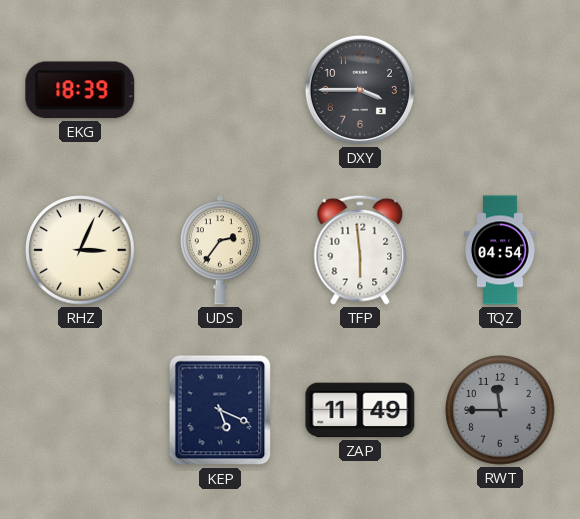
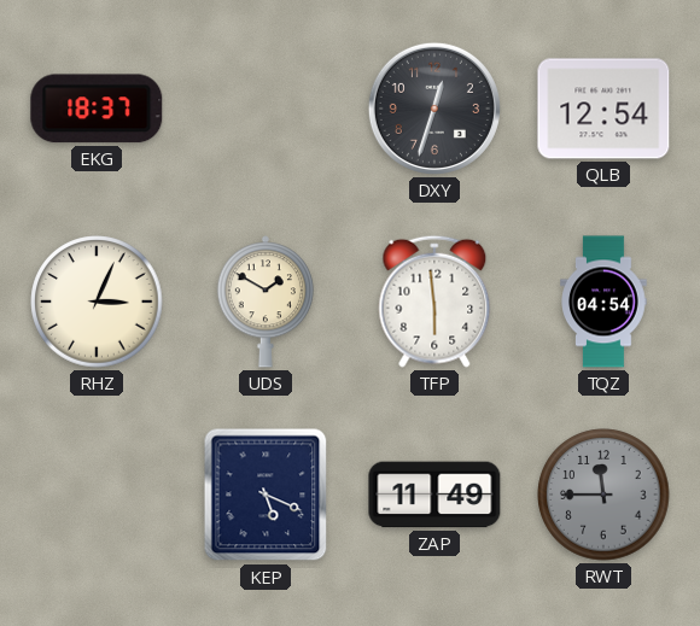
EKG: 18:39 -> 18:37 (97, 109)
DXY: 3:45 -> 12:33 (434, 109)
QLB: none -> 12:54 (603, 109)
UDS: 2:36 -> 1:50 (266, 302)
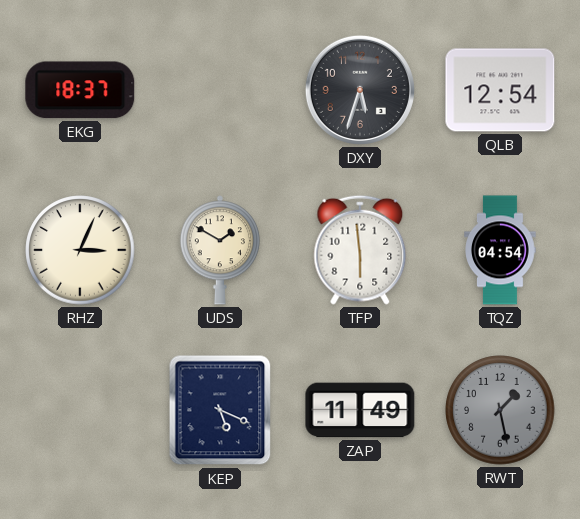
DXY: 12:33 -> 5:33 (360, 90)
RWT: 11:45 -> 1:28 (500, 410)
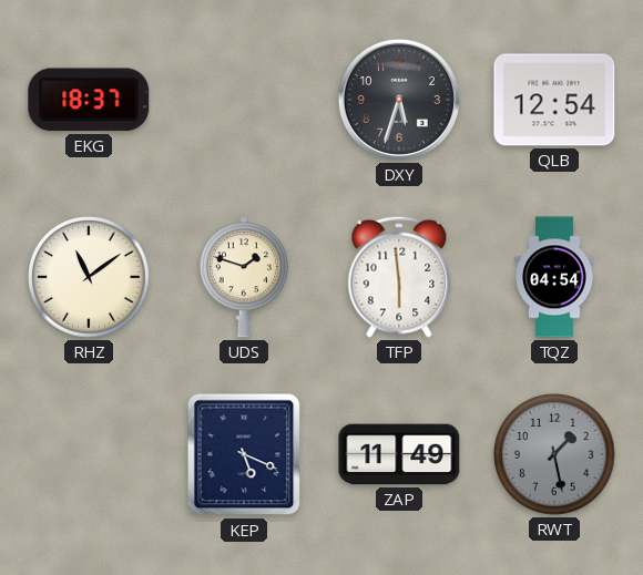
RHZ: 3:04 -> 11:09 (89, 277)
UDS: 1:50 -> 1:48 (244, 277)
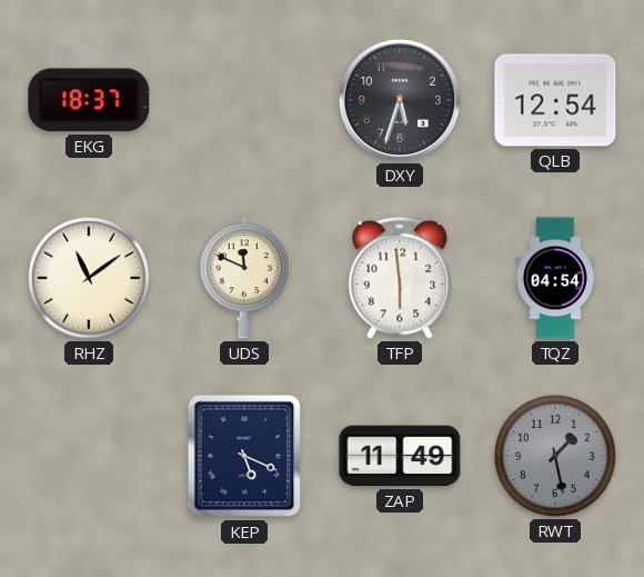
UDS: 1:48 -> 11:49 (244, 278)
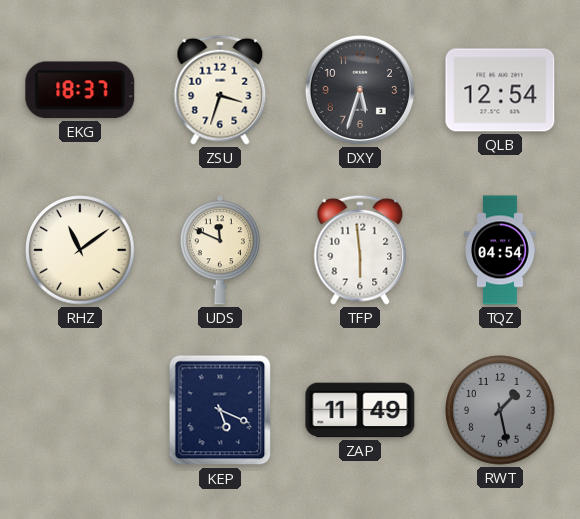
ZSU: none -> 3:33 (220, 90)
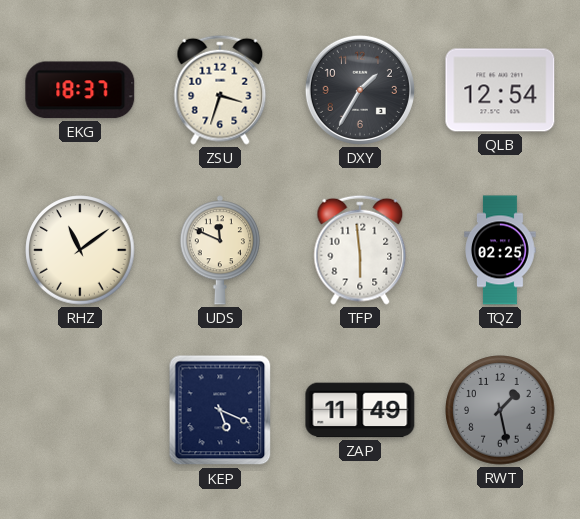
DXY: 5:33 -> 1:35 (360, 90)
TQZ: 04:54 -> 02:25 (500, 250)
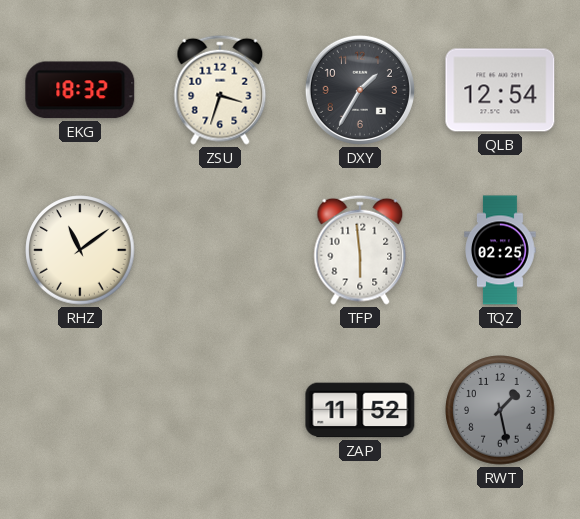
EKG: 18:37 -> 18:32 (80, 90)
UDS: 11:49 -> none (220, 250)
KEP: 5:19 -> none (220, 410)
ZAP: 11:49 -> 11:52 (360, 410)
